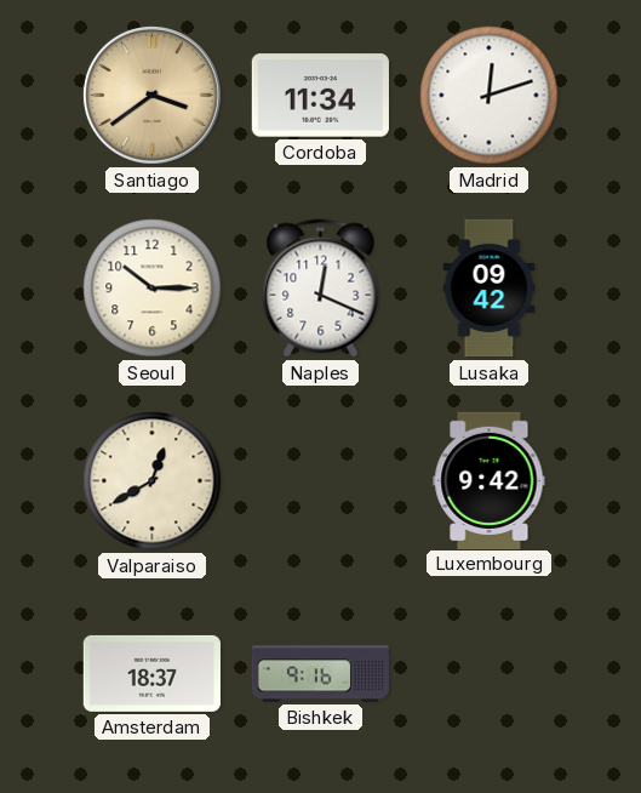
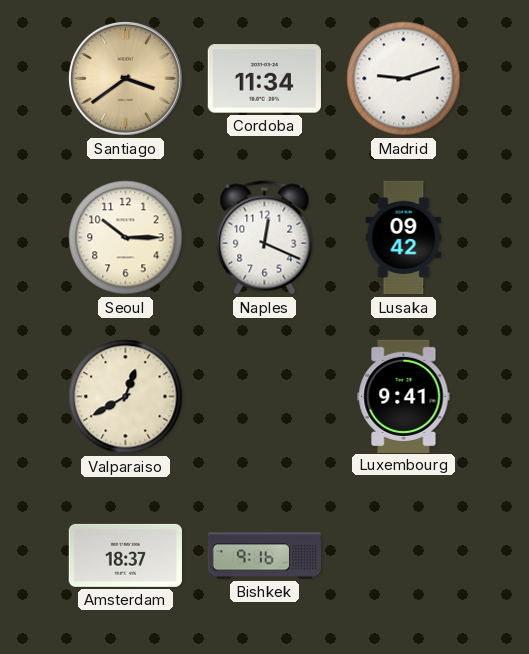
Madrid: 12:12 -> 9:12 (404, 79)
Luxembourg: 9:42 -> 9:41 (404, 396)
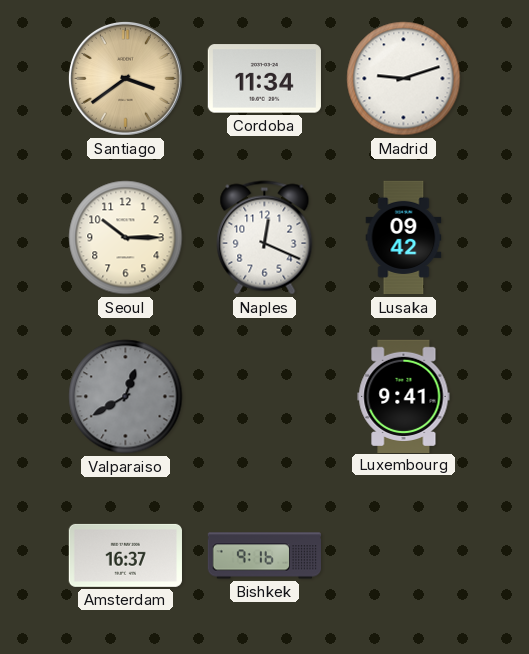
Valparaiso dial: cream -> grey (126, 397)
Amsterdam: 18:37 -> 16:37 (125, 555)
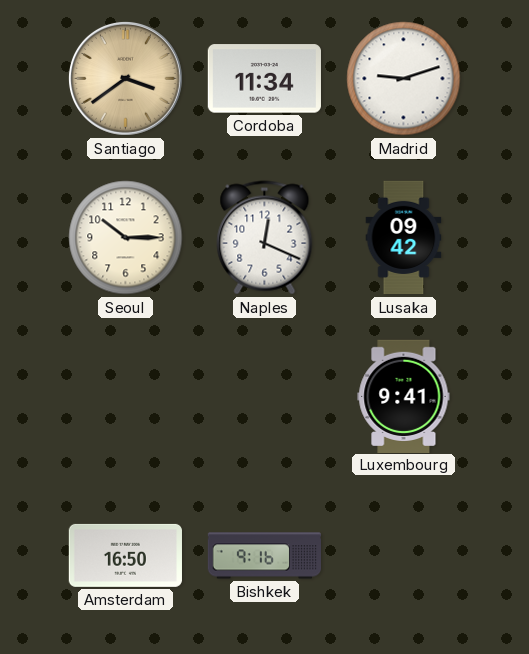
Valparaiso: 12:40 -> none (126, 397)
Amsterdam: 16:37 -> 16:50 (125, 555)
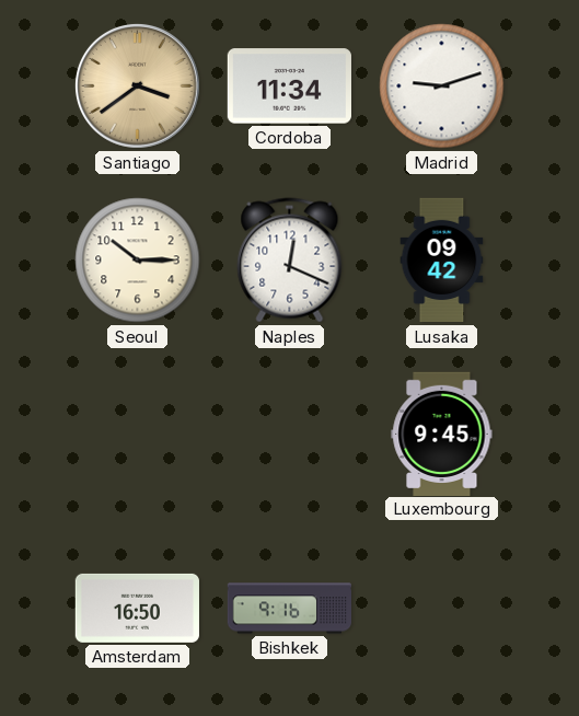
Luxembourg: 9:41 -> 9:45 (442, 434)
